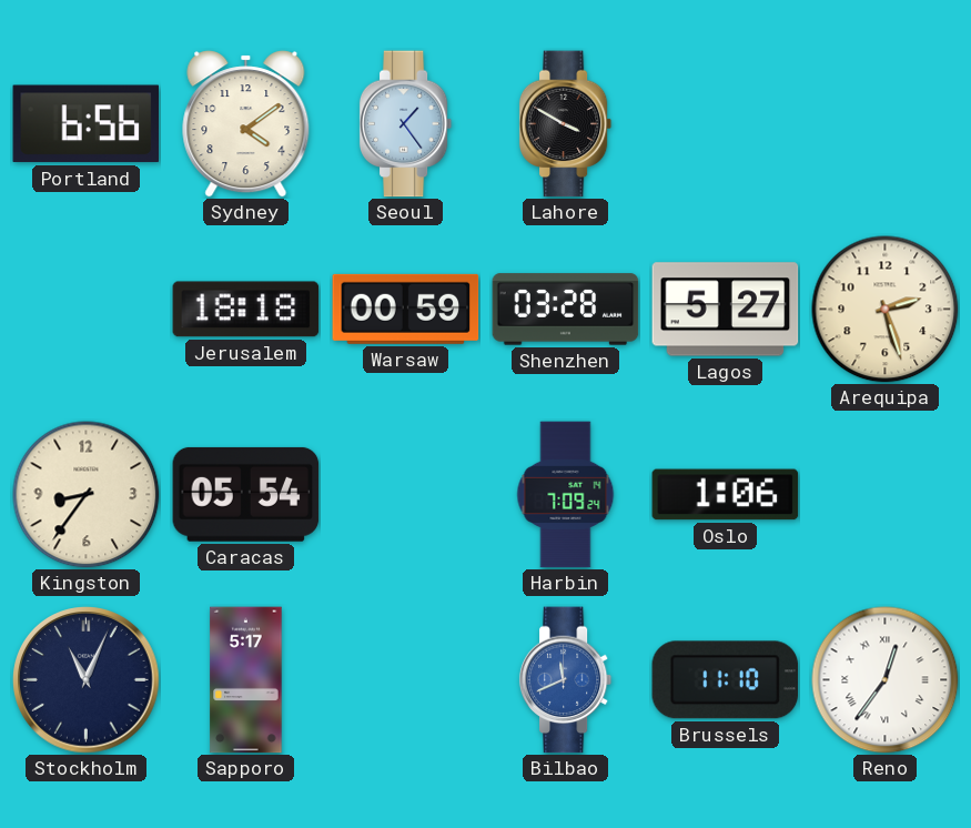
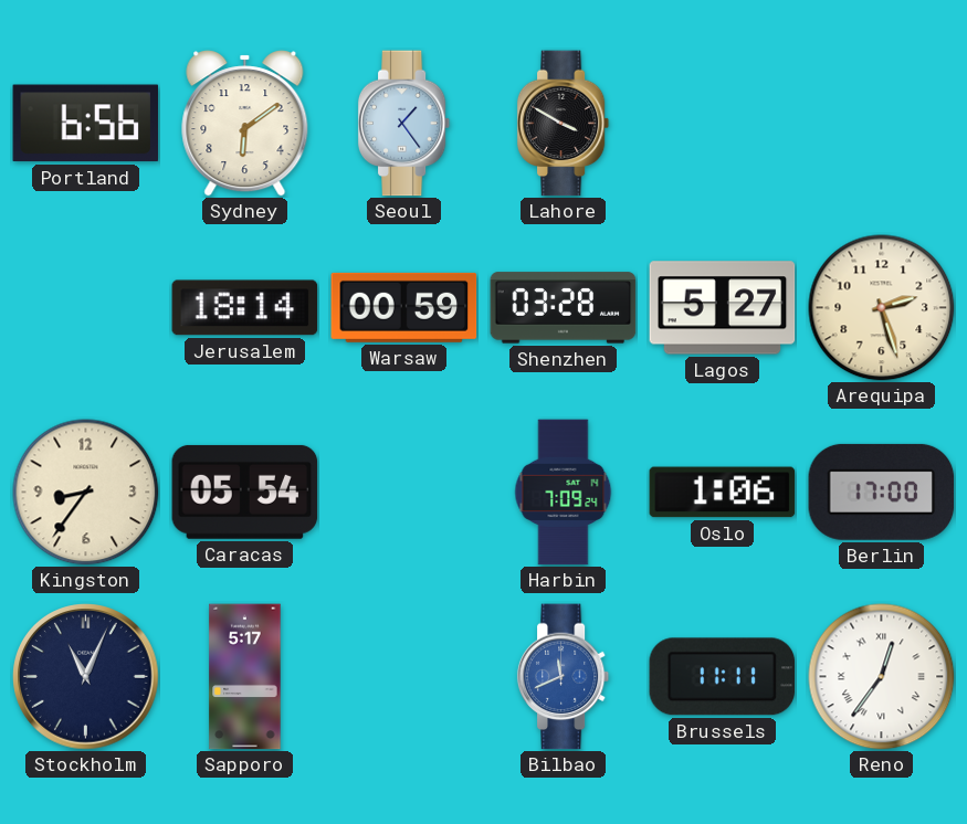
Sydney: 4:09 -> 6:09 (245, 124)
Jerusalem: 18:18 -> 18:14 (245, 308)
Berlin: none -> 17:00 (882, 492)
Brussels: 11:10 -> 11:11 (723, 677)
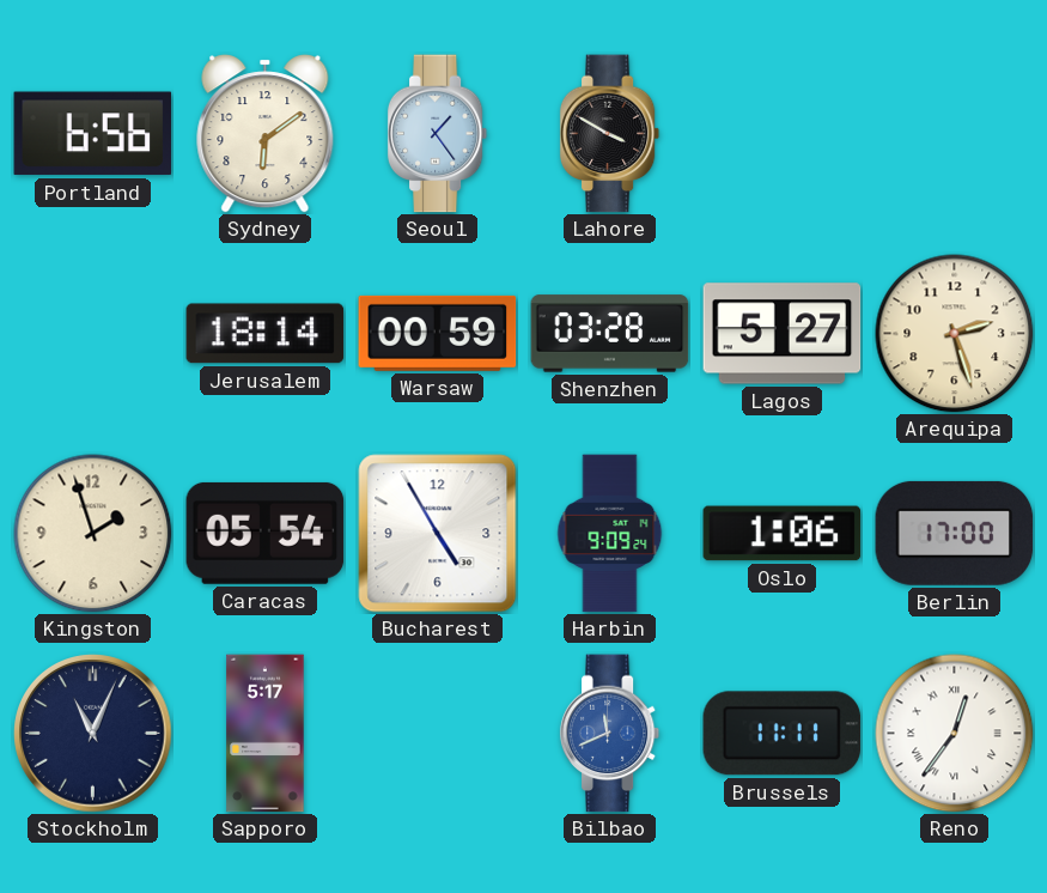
Kingston: 8:36 -> 1:57 (93, 534)
Bucharest: none -> 4:55 (438, 534)
Harbin: 7:09 -> 9:09 (610, 534)
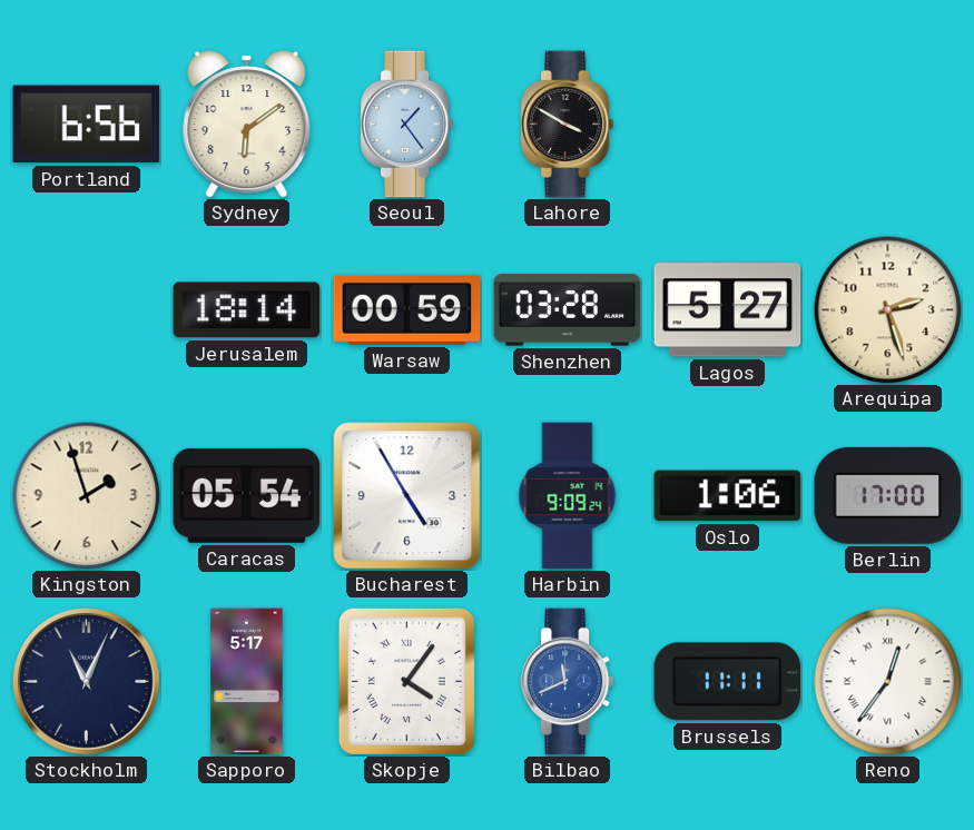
Skopje: none -> 4:06 (406, 681)
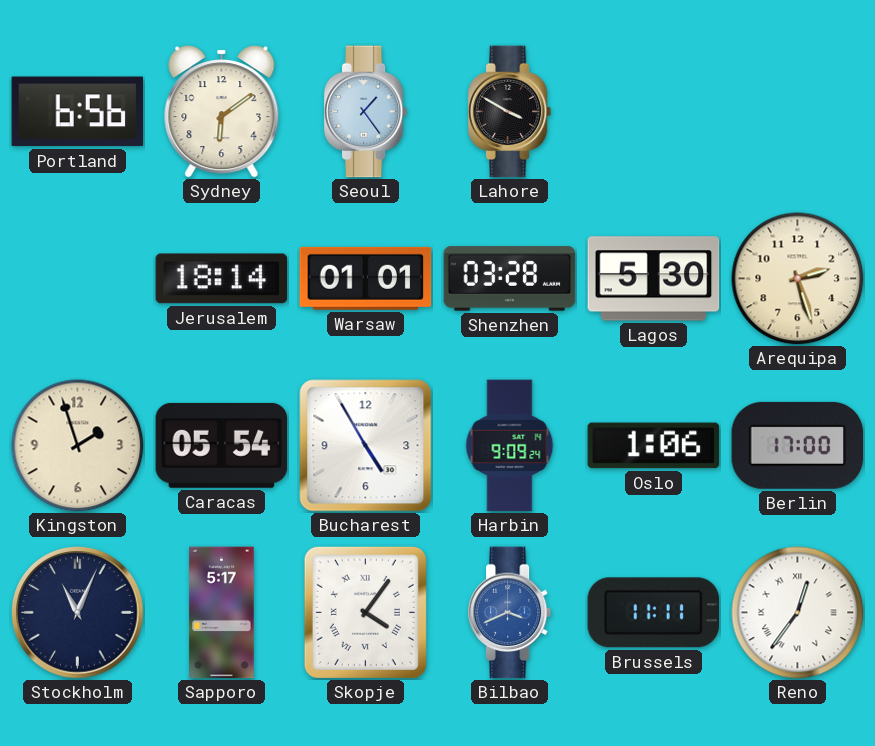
Warsaw: 00:59 -> 01:01 (366, 278)
Lagos: 5:27 -> 5:30 (654, 279)
Bilbao: 11:41 -> 3:41 (510, 613)
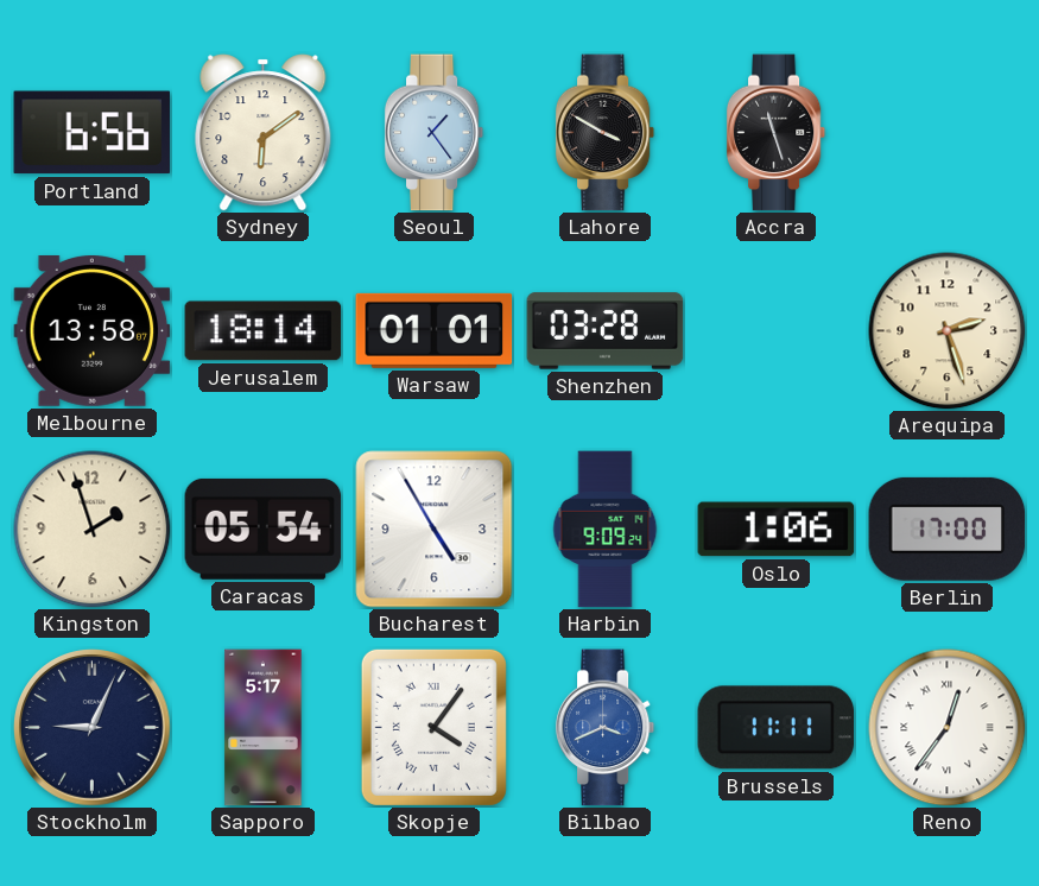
Accra: none -> 11:27 (777, 133)
Melbourne: none -> 13:58 (93, 331)
Lagos: 5:30 -> none (654, 279)
Stockholm: 11:04 -> 9:04 (93, 728)
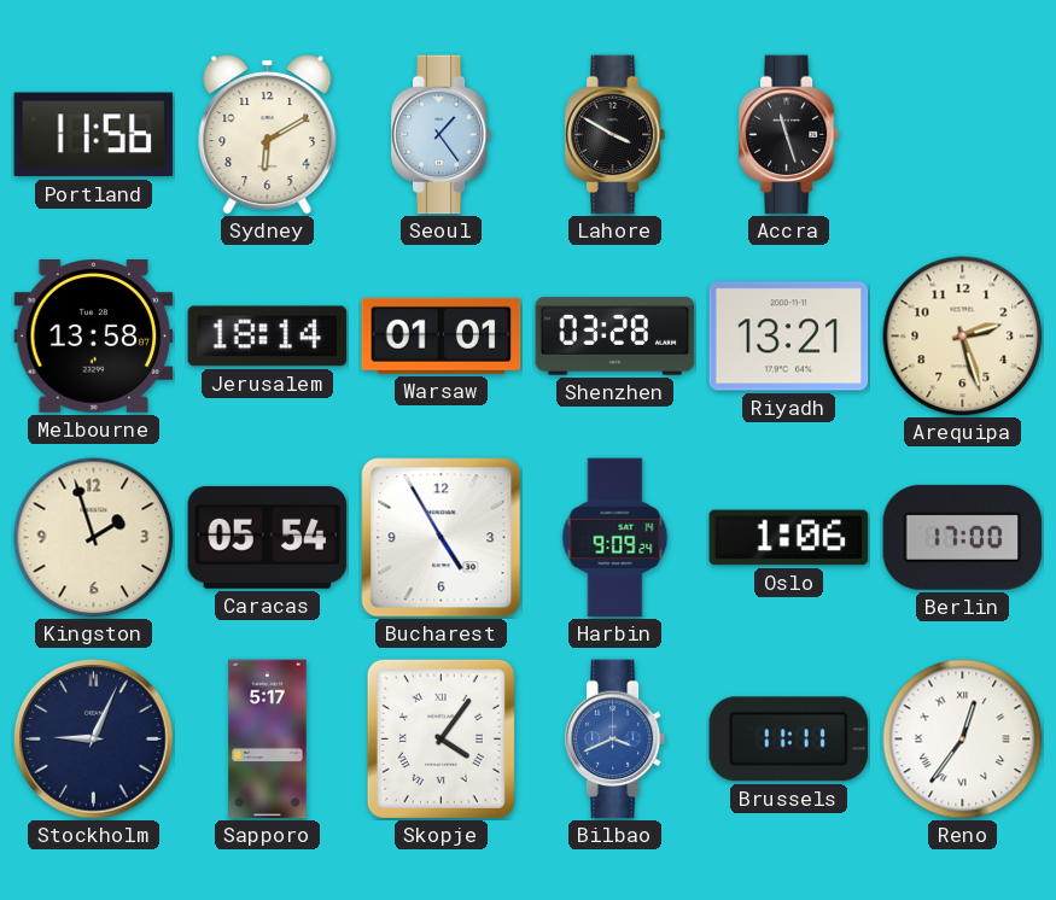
Portland: 6:56 -> 11:56 (94, 135)
Sydney: 6:09 -> 6:10 (268, 135)
Riyadh: none -> 13:21 (789, 337)
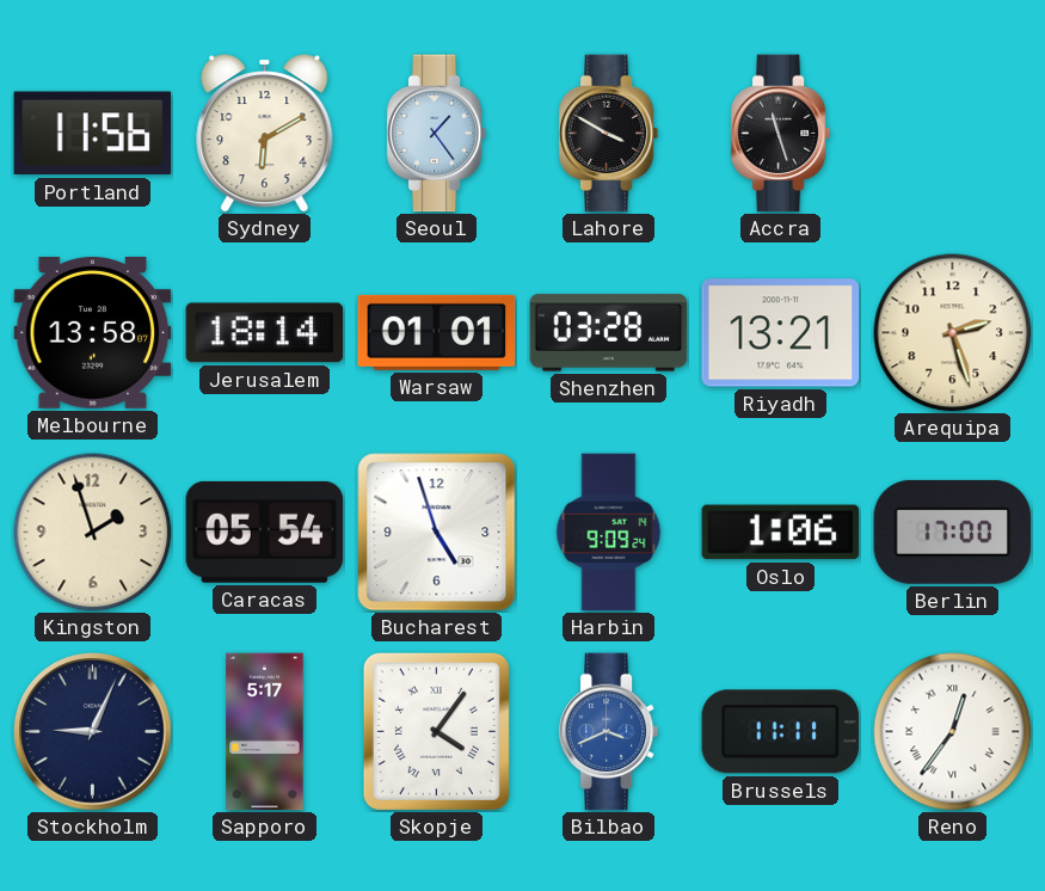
Bucharest: 4:55 -> 4:57 (437, 533)
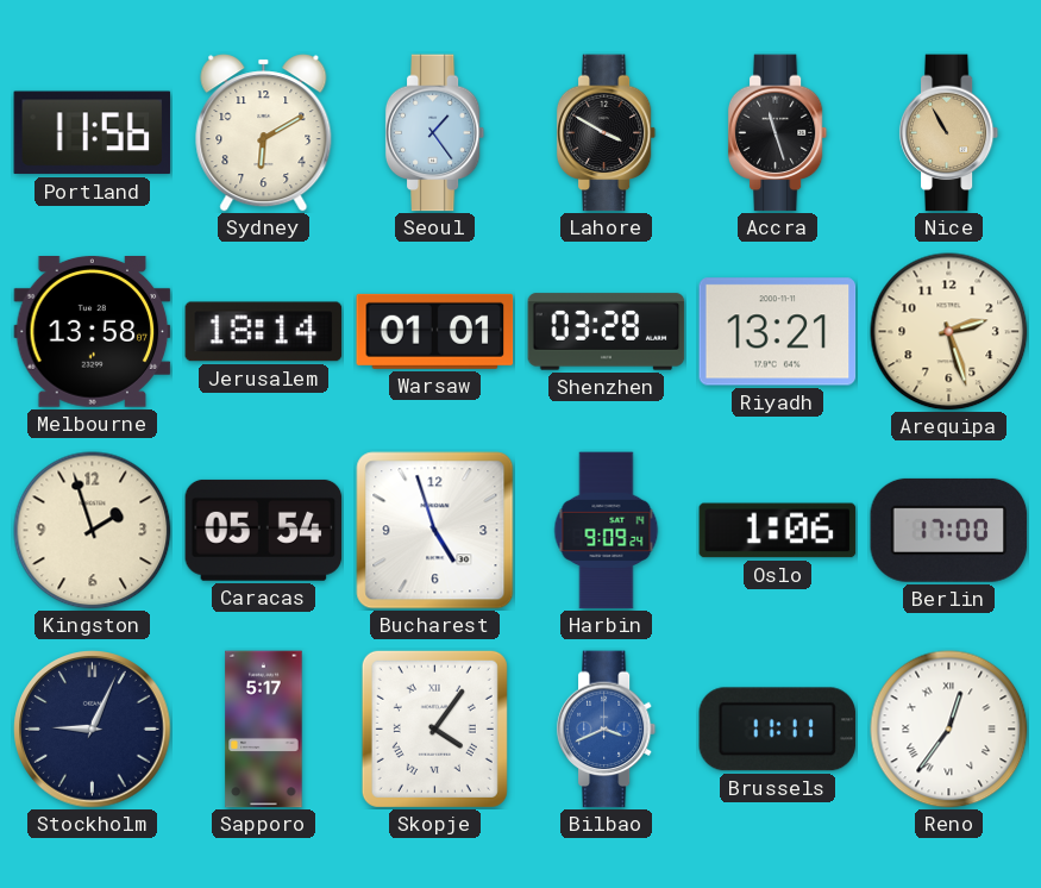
Nice: none -> 10:55 (949, 133)
